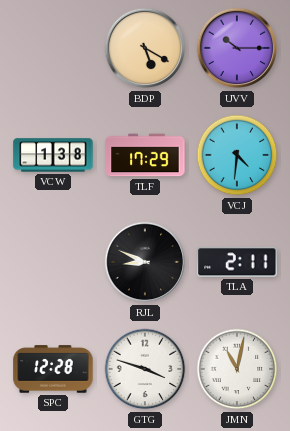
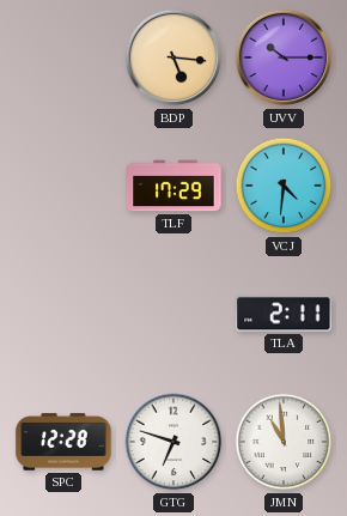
BDP: 5:20 -> 5:16 (173, 57)
VCW: 1:38 -> none (53, 155)
RJL: 8:49 -> none (145, 262)
GTG: 3:48 -> 6:48 (173, 442)
JMN: 11:02 -> 10:59 (284, 442)
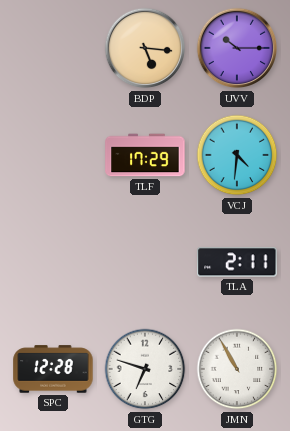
JMN: 10:59 -> 10:55 (237, 369)
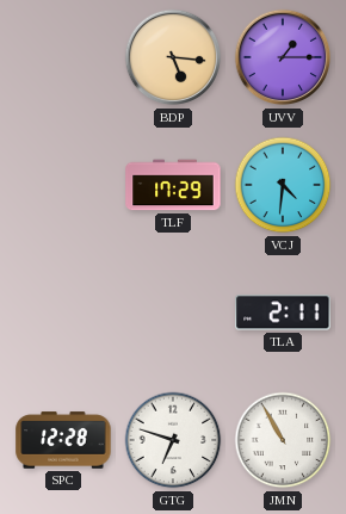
UVV: 10:15 -> 1:15 (283, 57)
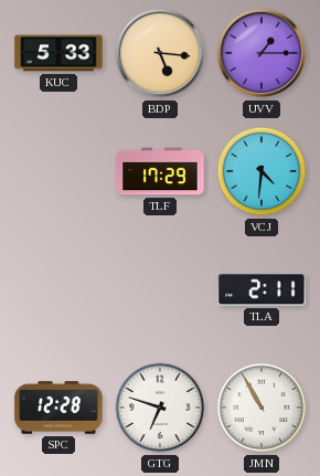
KUC: none -> 5:33 (58, 53)
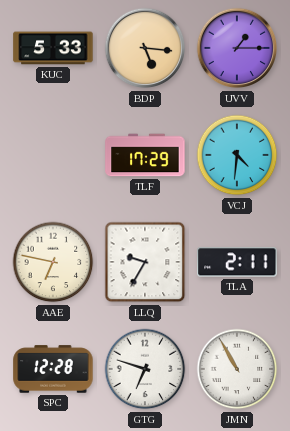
AAE: none -> 6:47 (53, 262)
LLQ: none -> 9:35 (145, 262)
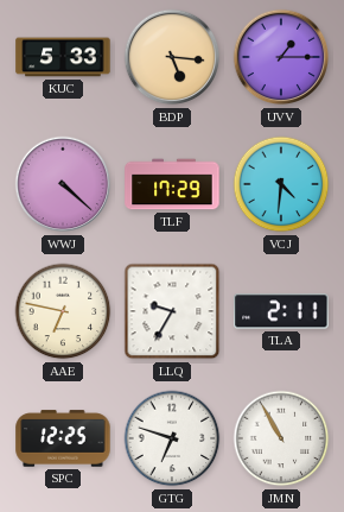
WWJ: none -> 4:22 (63, 184)
SPC: 12:28 -> 12:25 (63, 438)
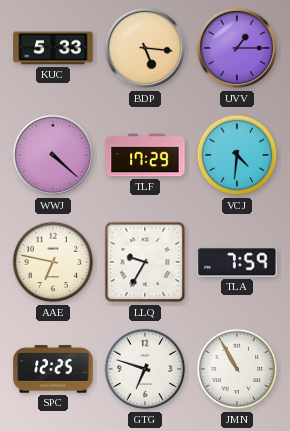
TLA: 2:11 -> 7:59 (237, 262)
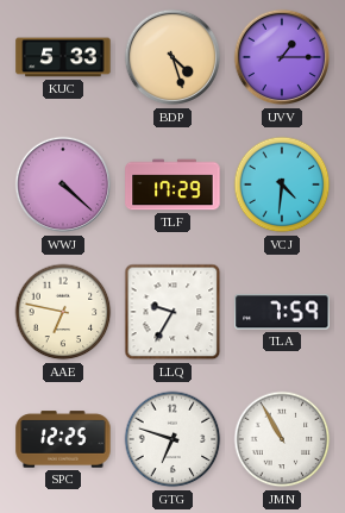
BDP: 5:16 -> 4:27 (172, 57)
